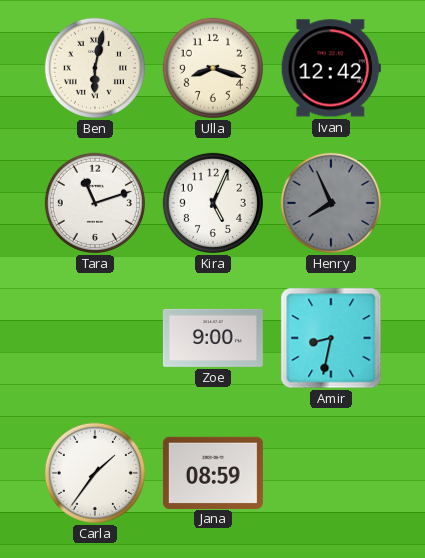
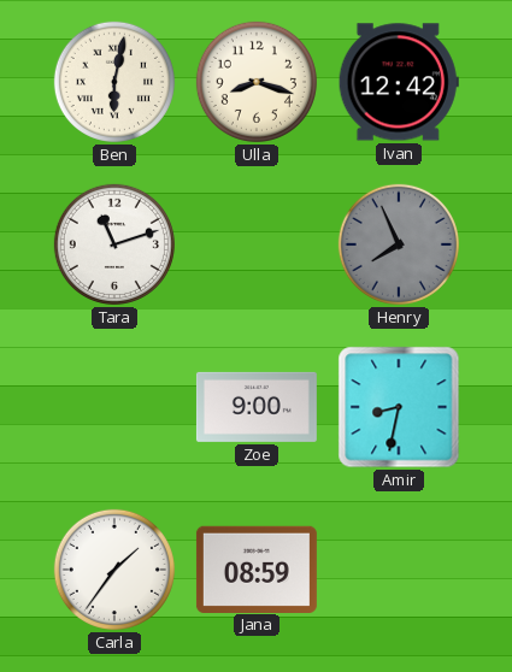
Kira: 5:04 -> none (213, 203)
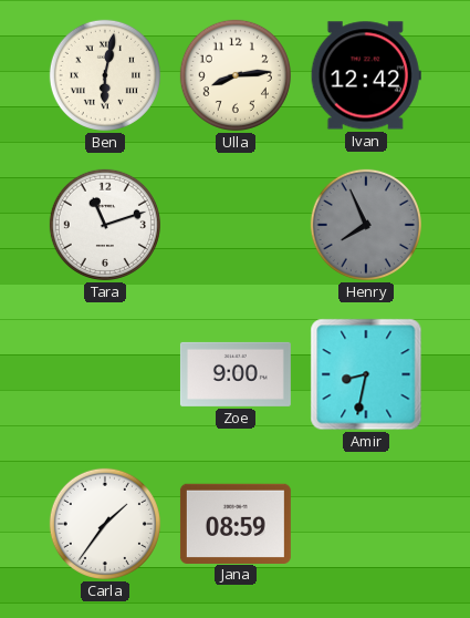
Ulla: 8:18 -> 8:14 (236, 75)
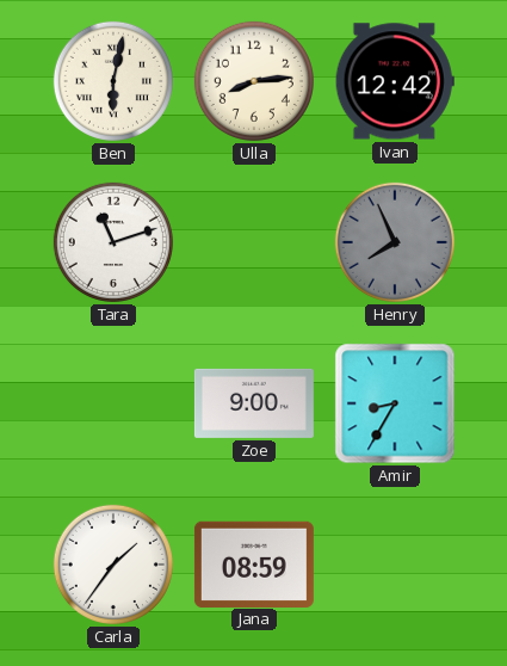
Amir: 8:32 -> 8:35 (395, 403)
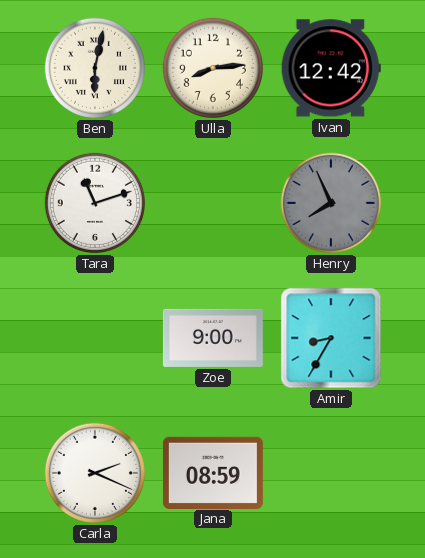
Carla: 1:36 -> 2:19 (95, 473)
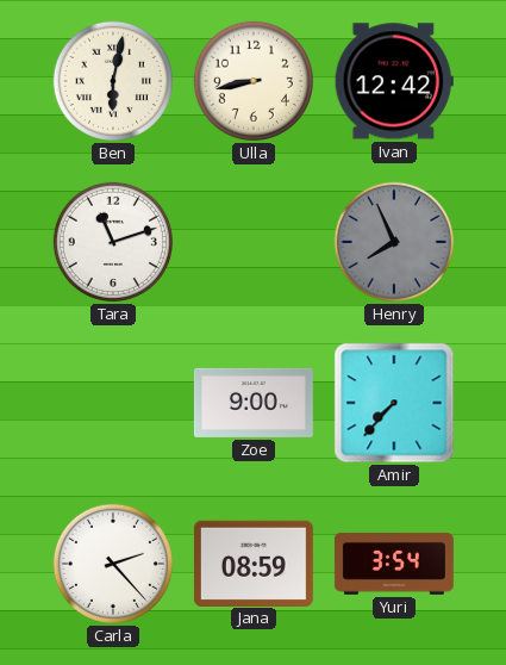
Ulla: 8:14 -> 8:43 (254, 81)
Amir: 8:35 -> 7:37 (394, 403)
Carla: 2:19 -> 2:23 (113, 564)
Yuri: none -> 3:54 (394, 564)
